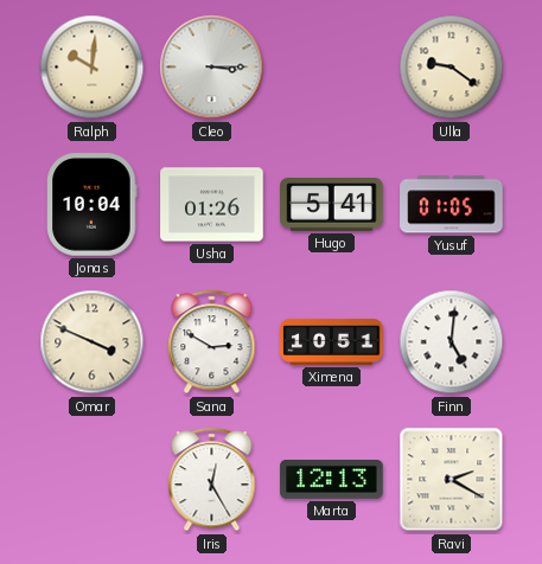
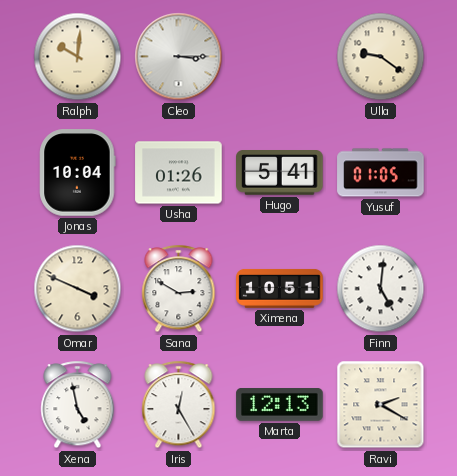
Xena: none -> 4:58 (78, 405)
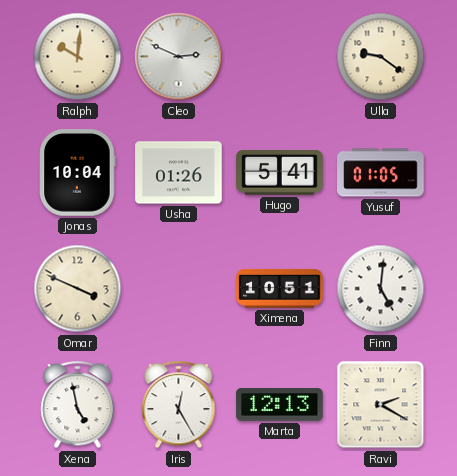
Cleo: 3:15 -> 2:49 (179, 57)
Sana: 2:50 -> none (179, 289)
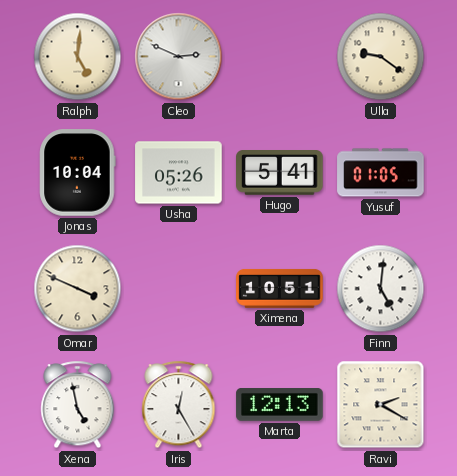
Ralph: 10:01 -> 5:01 (78, 57)
Usha: 01:26 -> 05:26 (179, 173)
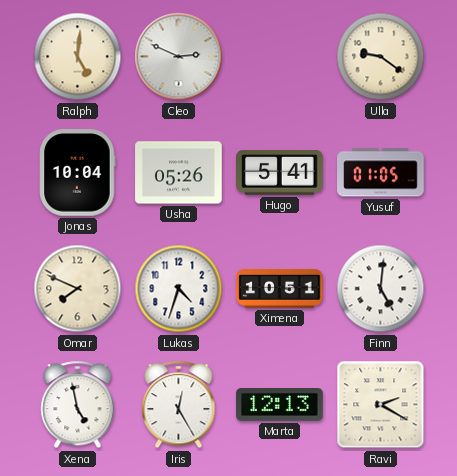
Omar: 3:49 -> 7:49 (78, 289)
Lukas: none -> 4:33 (179, 289)
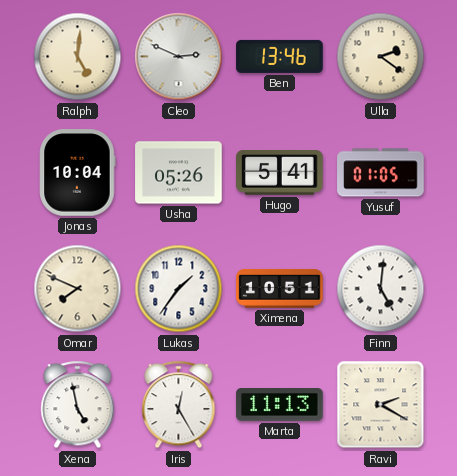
Ben: none -> 13:46 (280, 56)
Ulla: 9:21 -> 2:21 (381, 57)
Lukas: 4:33 -> 1:36 (179, 289)
Marta: 12:13 -> 11:13 (280, 405)
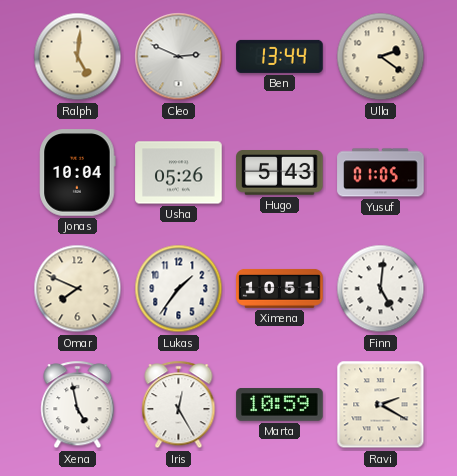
Ben: 13:46 -> 13:44 (280, 56)
Hugo: 5:41 -> 5:43 (280, 173)
Marta: 11:13 -> 10:59 (280, 405)
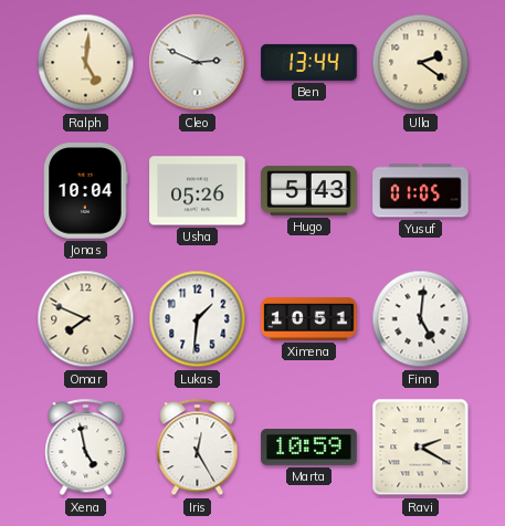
Lukas: 1:36 -> 1:31 (198, 319)
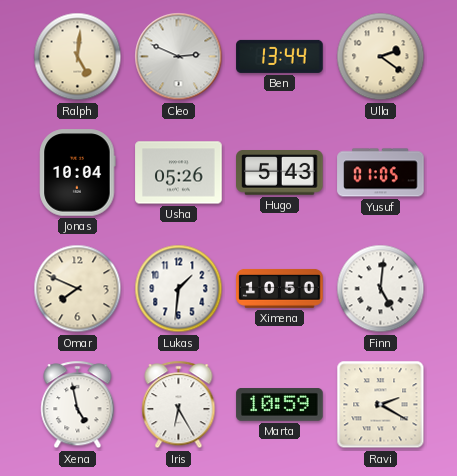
Ximena: 10:51 -> 10:50 (280, 288)
Iris: 12:25 -> 6:25 (179, 405)
